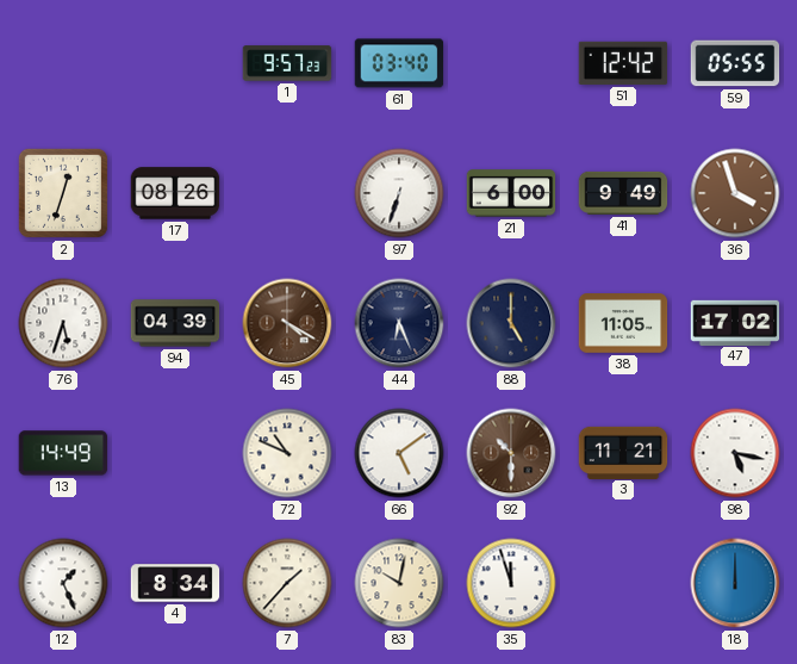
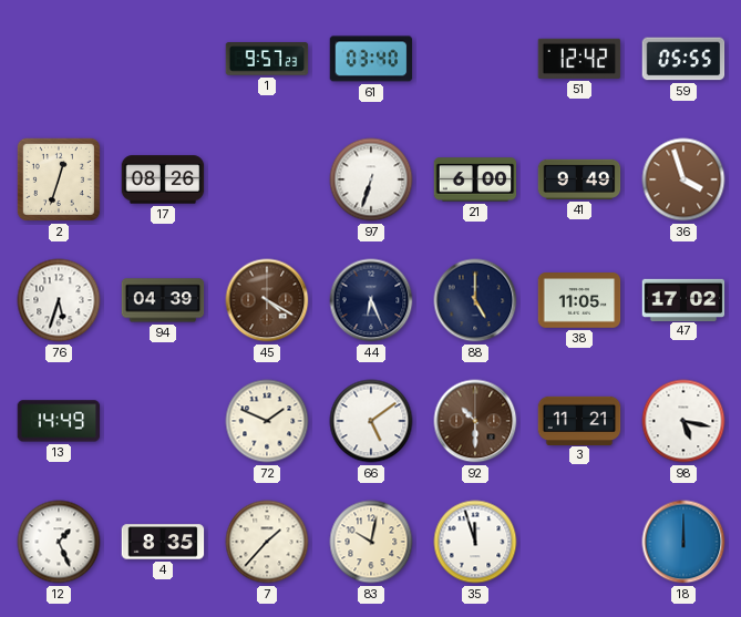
72: 10:49 -> 1:49 (267, 421)
4: 8:34 -> 8:35 (163, 542)
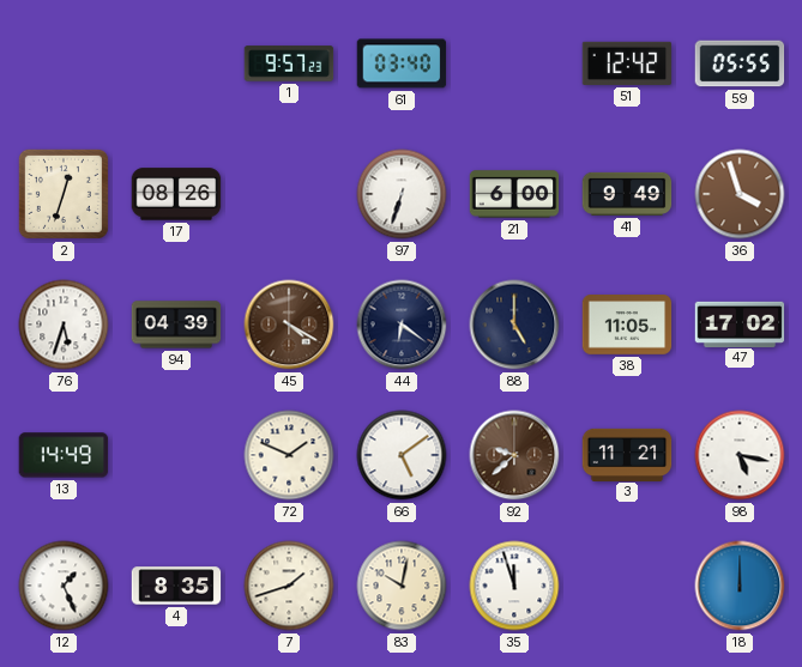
44: 6:26 -> 6:21 (402, 325)
92: 10:30 -> 9:38 (514, 455)
7: 1:37 -> 1:42 (289, 586)
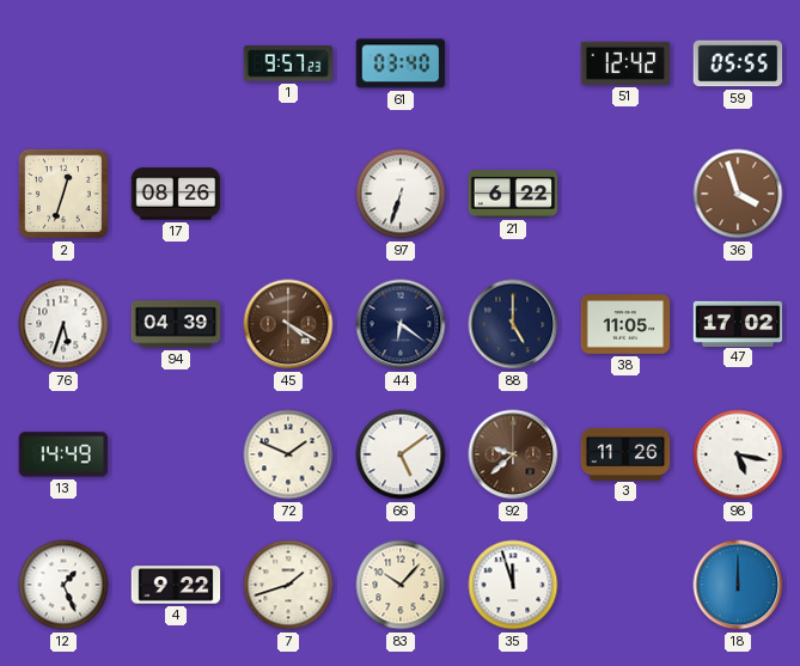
21: 6:00 -> 6:22 (513, 194)
41: 9:49 -> none (627, 194)
3: 11:21 -> 11:26 (625, 453)
4: 8:35 -> 9:22 (176, 585)
83: 10:02 -> 10:07 (401, 585)
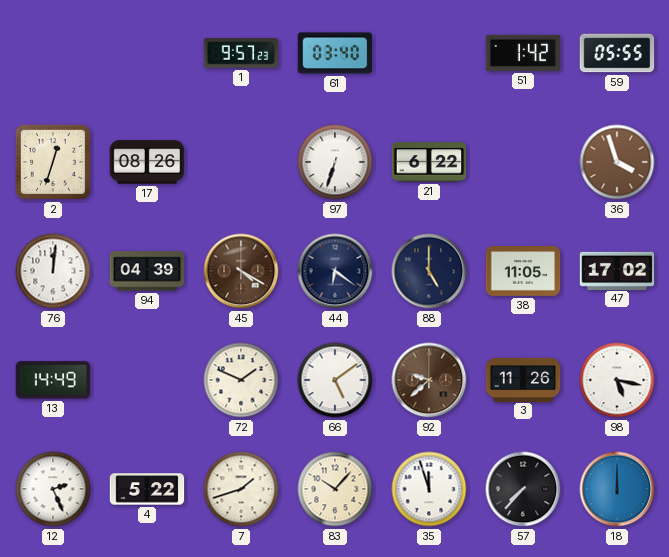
51: 12:42 -> 1:42 (523, 53)
76: 5:33 -> 12:01 (53, 271)
12: 1:26 -> 2:26 (53, 489)
4: 9:22 -> 5:22 (147, 489)
57: none -> 7:37 (523, 489)
